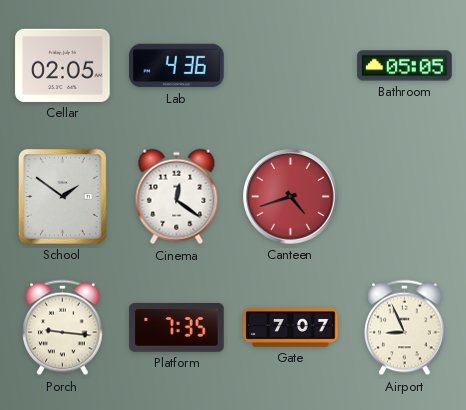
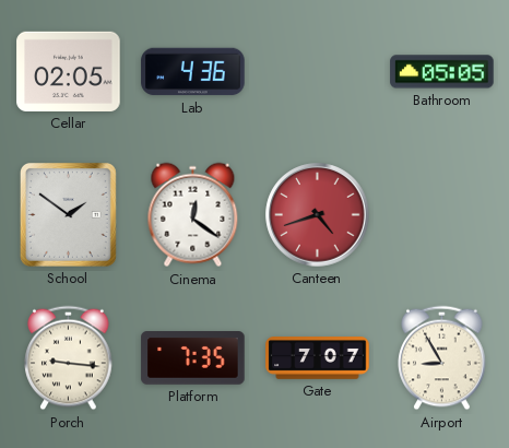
Airport: 8:56 -> 8:55 (442, 358)
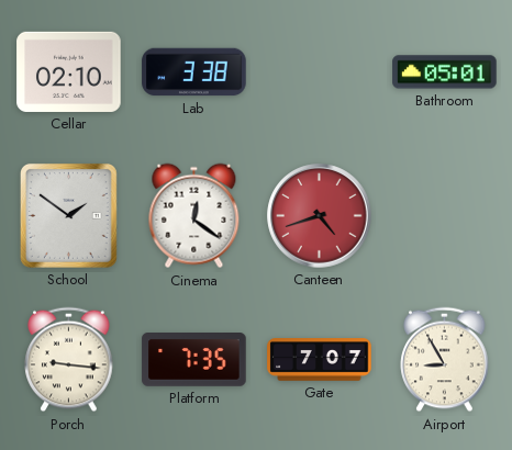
Cellar: 02:05 -> 02:10 (69, 71)
Lab: 4:36 -> 3:38 (194, 72)
Bathroom: 05:05 -> 05:01 (445, 72)
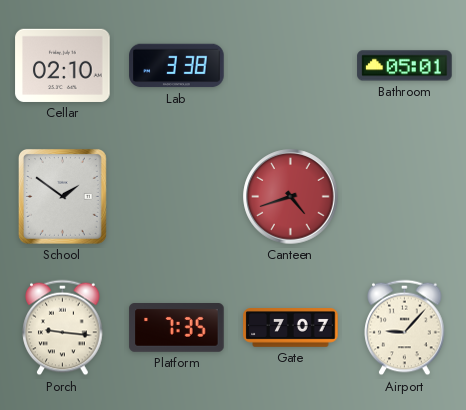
Cinema: 12:21 -> none (194, 216)
Airport: 8:55 -> 9:07 (405, 328)
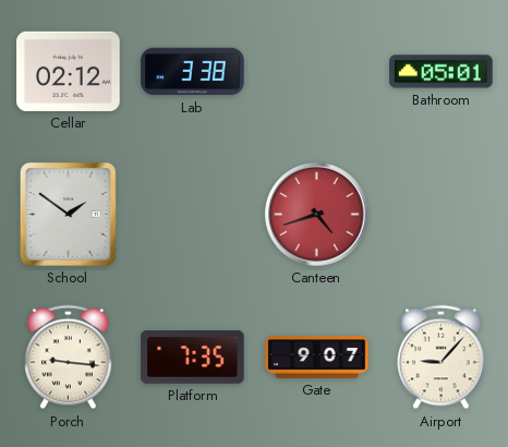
Cellar: 02:10 -> 02:12 (69, 71)
Gate: 7:07 -> 9:07 (317, 358)
